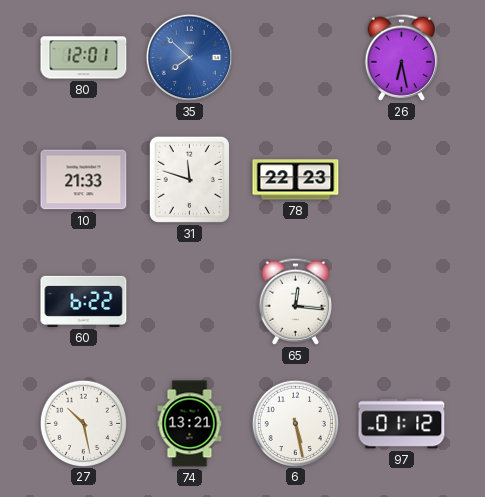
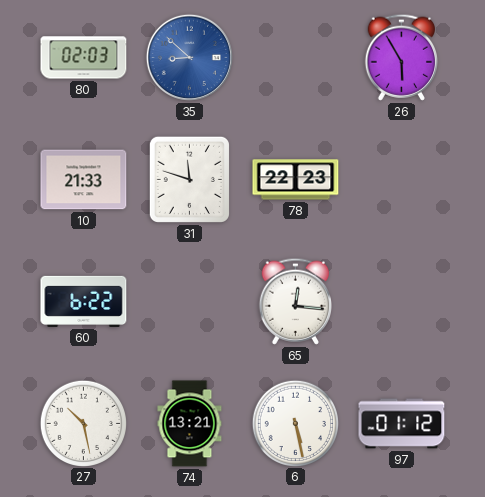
80: 12:01 -> 02:03 (84, 58)
35: 7:52 -> 8:52 (189, 57)
26: 6:28 -> 5:55 (402, 57)
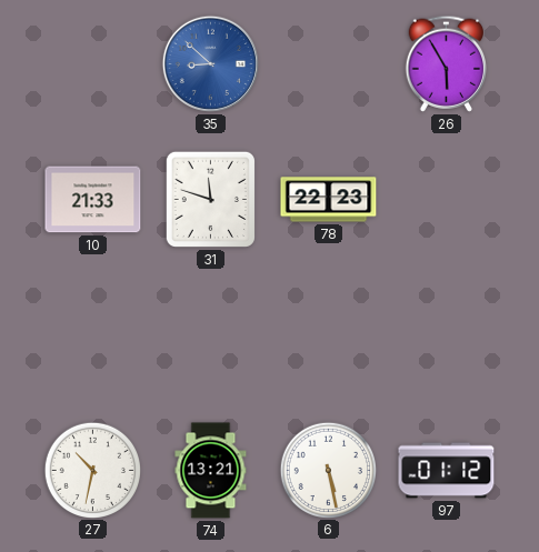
80: 02:03 -> none (84, 58)
60: 6:22 -> none (84, 301)
65: 12:16 -> none (296, 301)
27: 10:28 -> 10:32 (92, 470)
